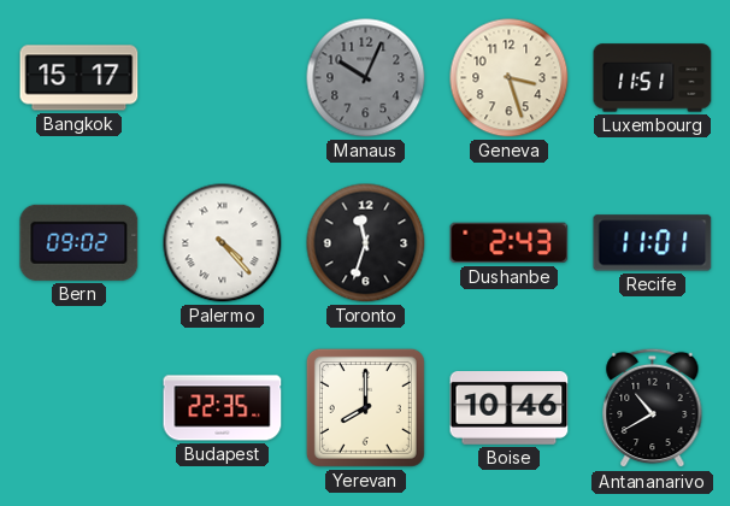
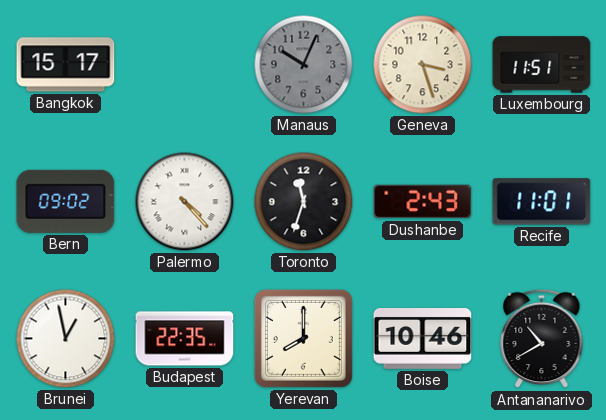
Brunei: none -> 12:58 (66, 339)
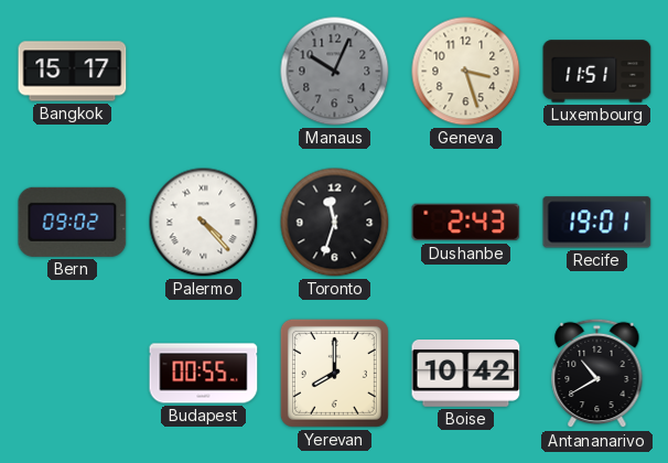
Recife: 11:01 -> 19:01 (597, 223)
Brunei: 12:58 -> none (66, 339)
Budapest: 22:35 -> 00:55 (204, 374)
Boise: 10:46 -> 10:42 (466, 374)
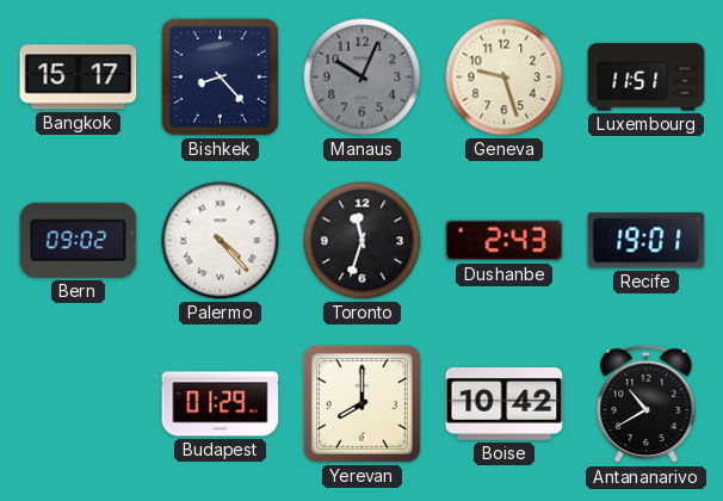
Bishkek: none -> 8:23 (220, 76)
Geneva: 3:27 -> 9:27 (505, 78)
Budapest: 00:55 -> 01:29 (221, 404)
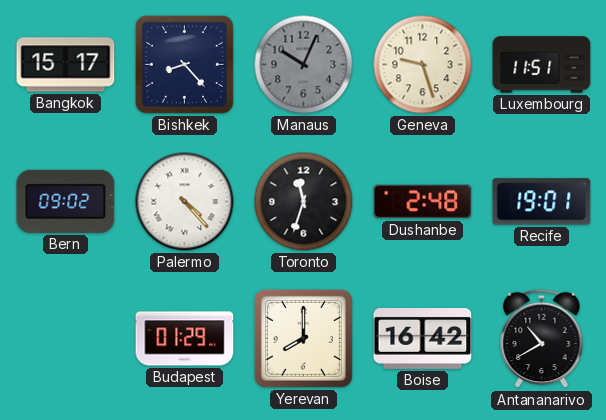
Dushanbe: 2:43 -> 2:48 (423, 202)
Boise: 10:42 -> 16:42 (423, 339)
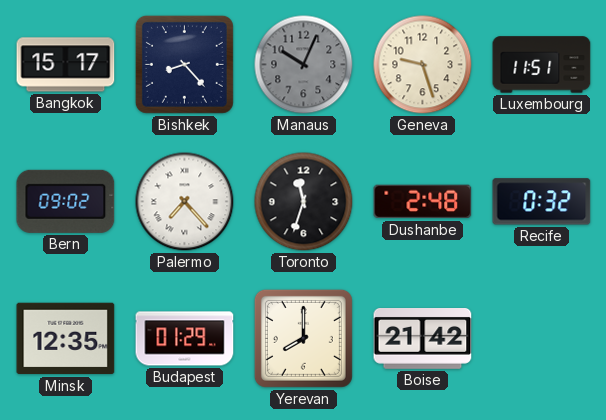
Palermo: 4:23 -> 7:23 (185, 202)
Recife: 19:01 -> 0:32 (542, 202)
Minsk: none -> 12:35 (66, 339)
Boise: 16:42 -> 21:42 (423, 339)
Antananarivo: 10:40 -> none (542, 339)
